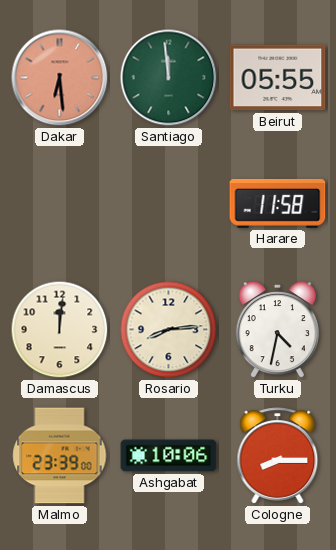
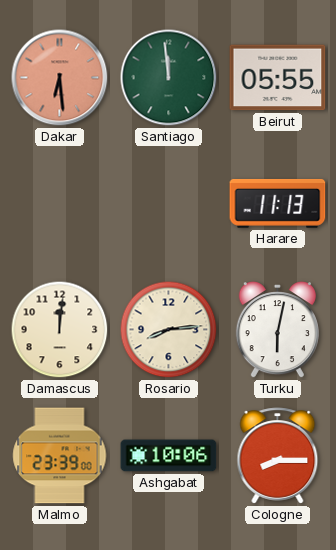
Harare: 11:58 -> 11:13 (278, 203)
Turku: 4:32 -> 6:02 (277, 330)
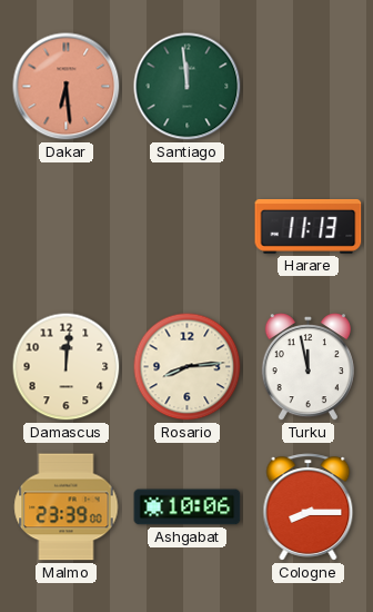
Beirut: 05:55 -> none (278, 78)
Turku: 6:02 -> 11:58 (308, 367)
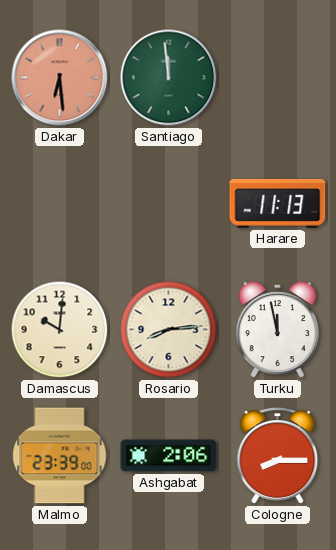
Damascus: 12:01 -> 10:01 (60, 330)
Ashgabat: 10:06 -> 2:06 (169, 456)
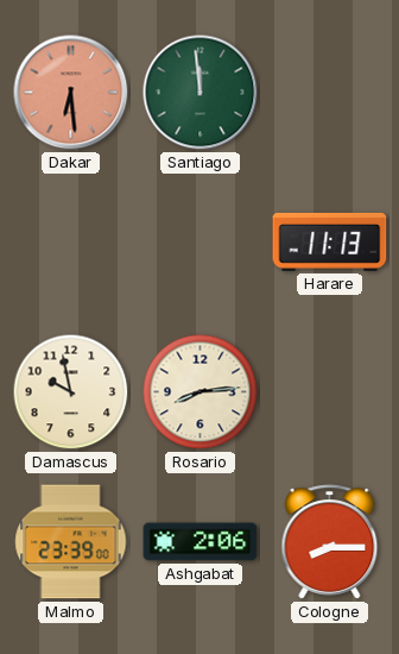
Damascus: 10:01 -> 9:58 (71, 392)
Turku: 11:58 -> none (277, 330)
